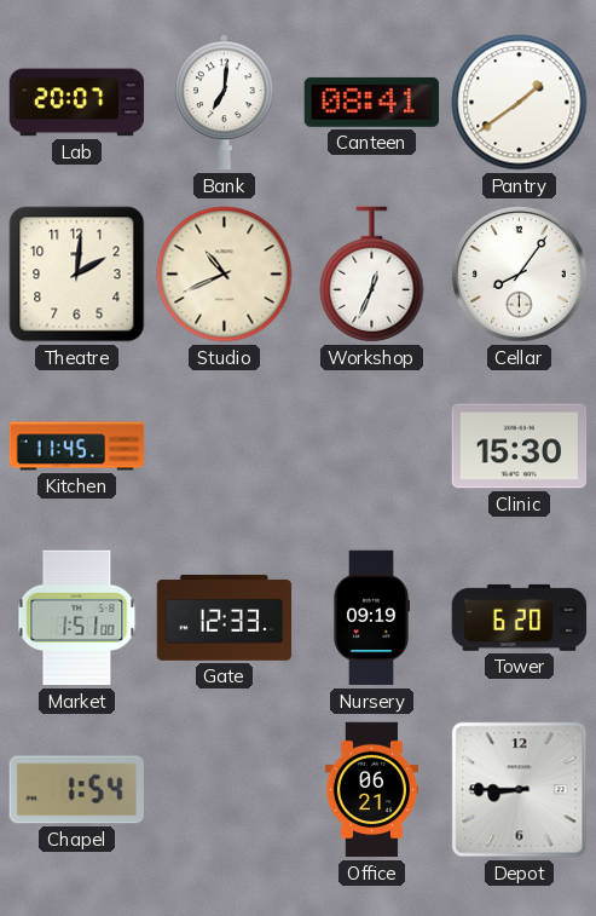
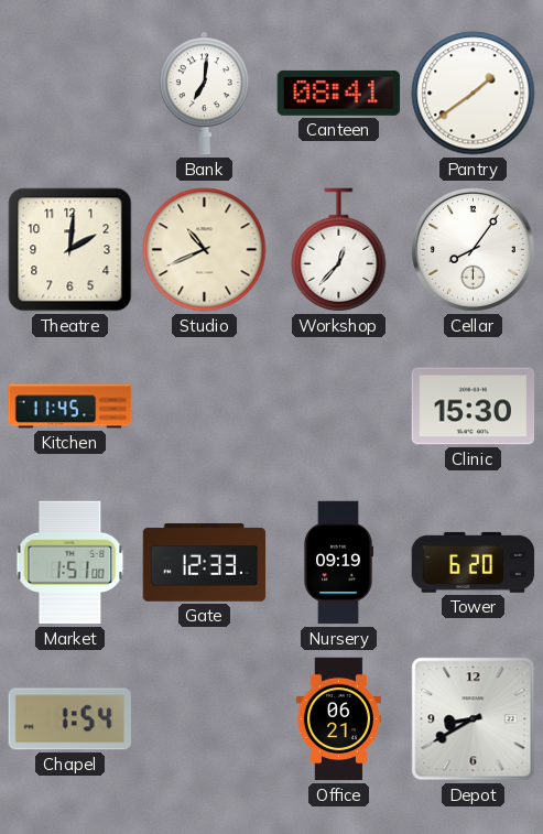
Lab: 20:07 -> none (77, 103)
Workshop: 12:34 -> 12:37 (339, 250)
Depot: 8:45 -> 8:40 (474, 719)
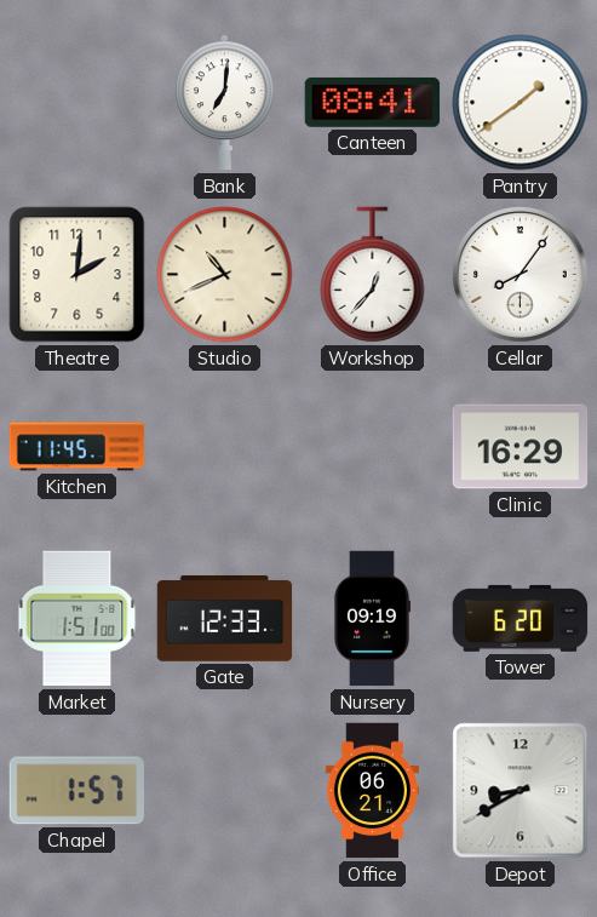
Clinic: 15:30 -> 16:29 (521, 447)
Chapel: 1:54 -> 1:57 (76, 791)
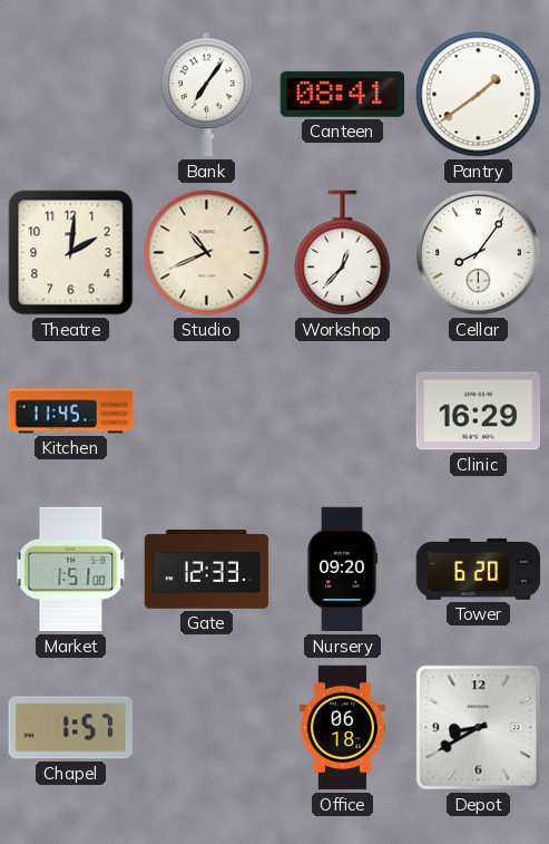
Bank: 7:01 -> 7:06 (207, 95)
Nursery: 09:19 -> 09:20 (341, 570)
Office: 06:21 -> 06:18 (342, 728)
